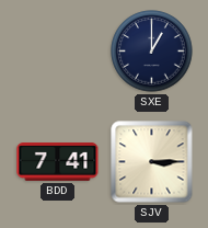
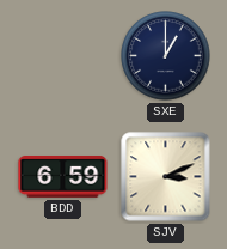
BDD: 7:41 -> 6:59 (63, 177)
SJV: 3:15 -> 3:11 (166, 177)
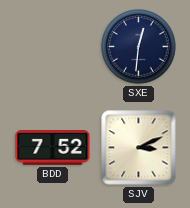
SXE: 1:00 -> 12:31 (139, 47)
BDD: 6:59 -> 7:52 (53, 148)
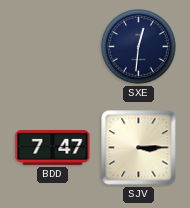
BDD: 7:52 -> 7:47 (53, 148)
SJV: 3:11 -> 3:15 (139, 148)
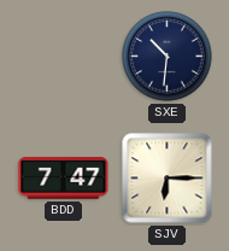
SXE: 12:31 -> 10:31 (168, 57)
SJV: 3:15 -> 6:15 (168, 179)
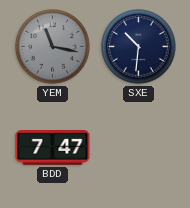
YEM: none -> 11:17 (53, 47)
SJV: 6:15 -> none (168, 179)
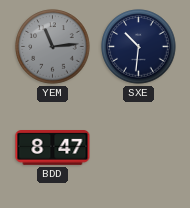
YEM: 11:17 -> 11:14 (53, 47)
BDD: 7:47 -> 8:47 (53, 148)
